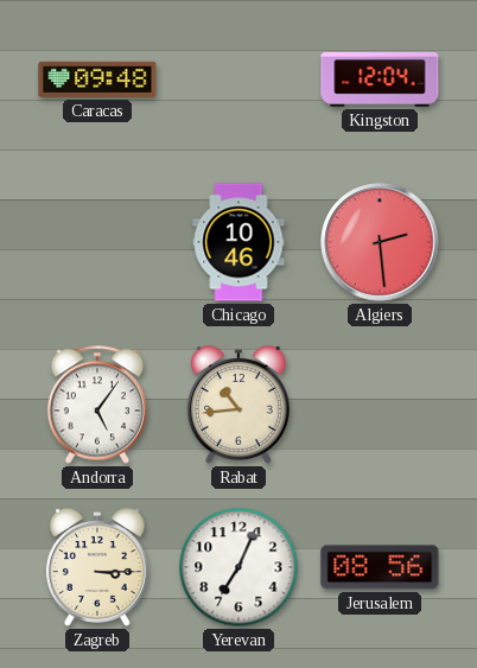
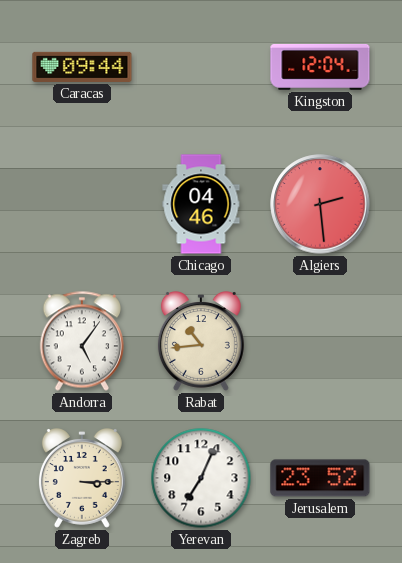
Caracas: 09:48 -> 09:44 (82, 67)
Chicago: 10:46 -> 04:46 (201, 204)
Jerusalem: 08:56 -> 23:52 (320, 478)
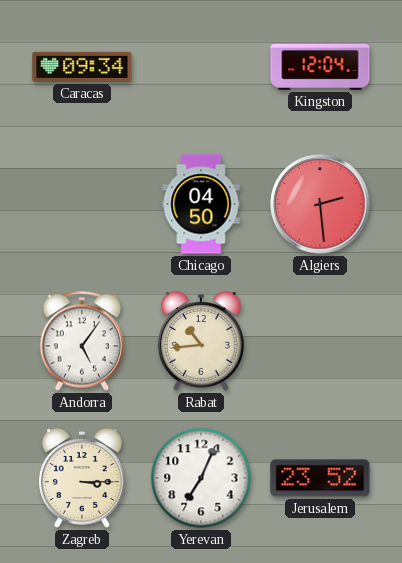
Caracas: 09:44 -> 09:34 (82, 67)
Chicago: 04:46 -> 04:50 (201, 204)
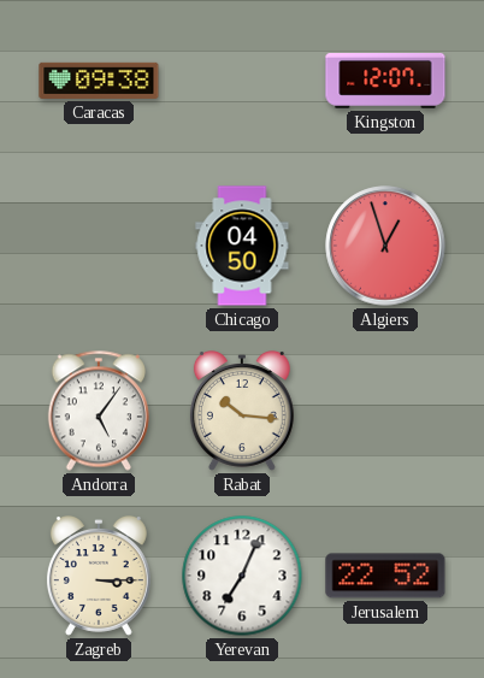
Caracas: 09:34 -> 09:38 (99, 81)
Kingston: 12:04 -> 12:07 (385, 81)
Algiers: 2:29 -> 12:57 (385, 246)
Rabat: 10:44 -> 10:16 (242, 412)
Jerusalem: 23:52 -> 22:52 (385, 576)
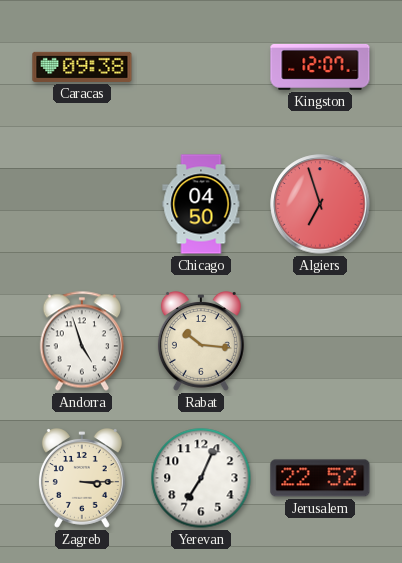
Algiers: 12:57 -> 6:57 (320, 204)
Andorra: 5:06 -> 4:57 (82, 341)
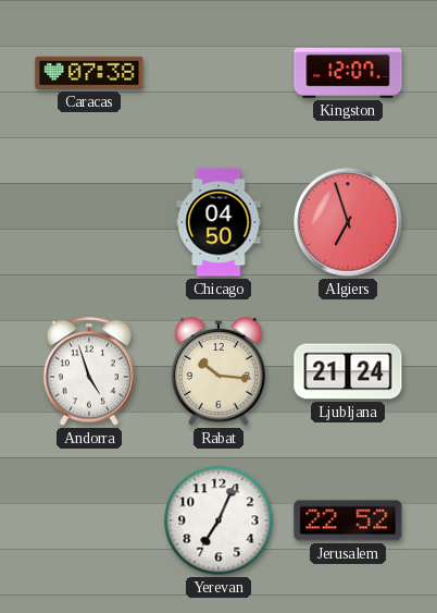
Caracas: 09:38 -> 07:38 (89, 73)
Ljubljana: none -> 21:24 (348, 371)
Zagreb: 3:15 -> none (82, 479)
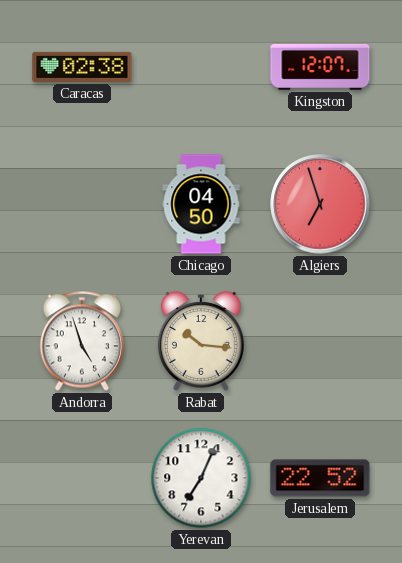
Caracas: 07:38 -> 02:38 (82, 67)
Ljubljana: 21:24 -> none (348, 371)
